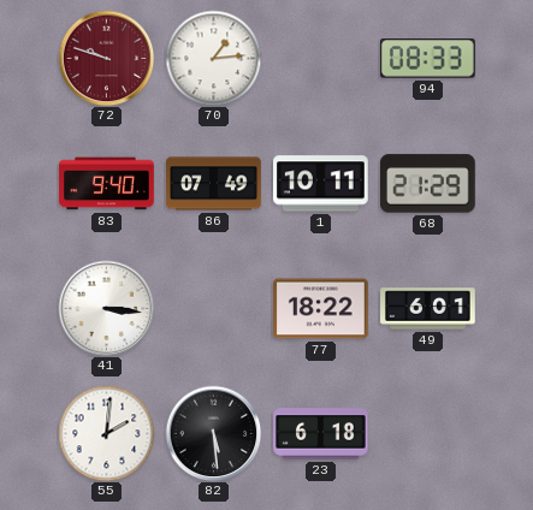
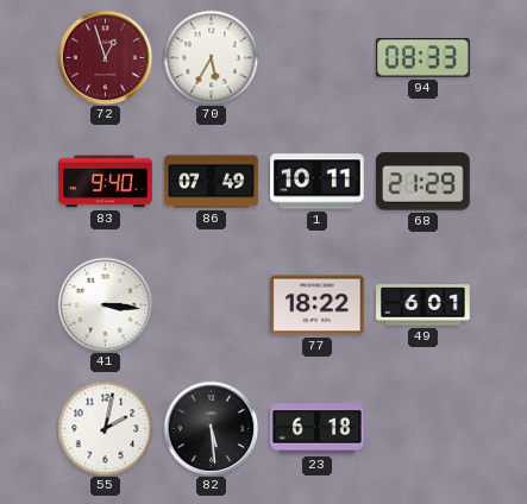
72: 9:48 -> 12:57 (105, 57)
70: 1:14 -> 5:35 (211, 57)
55: 2:01 -> 2:02 (105, 428)
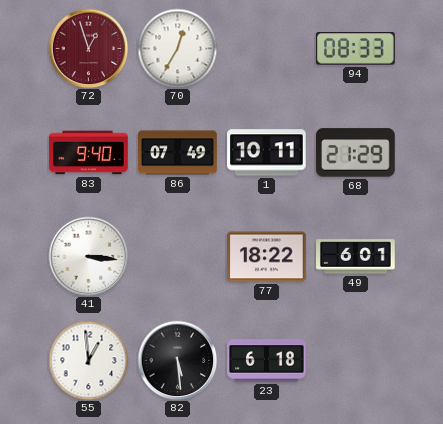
70: 5:35 -> 12:35 (177, 48)
55: 2:02 -> 12:59 (88, 360)
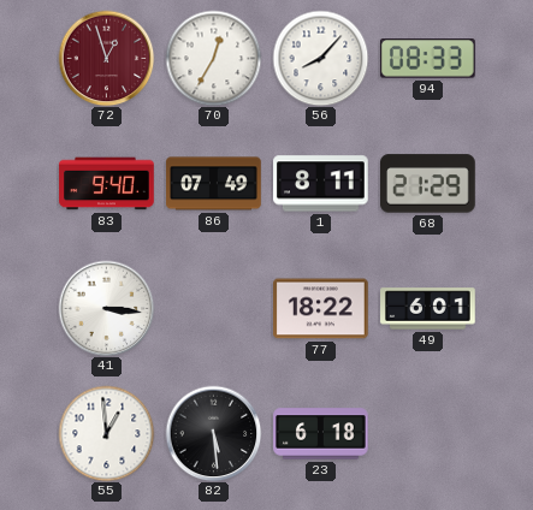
56: none -> 8:07 (320, 58)
1: 10:11 -> 8:11 (321, 184)
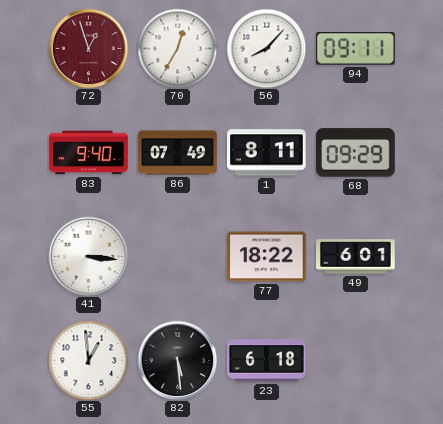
94: 08:33 -> 09:11 (355, 49)
68: 21:29 -> 09:29 (356, 153)
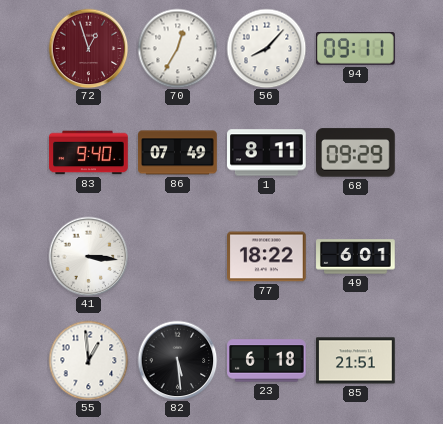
85: none -> 21:51 (356, 361)
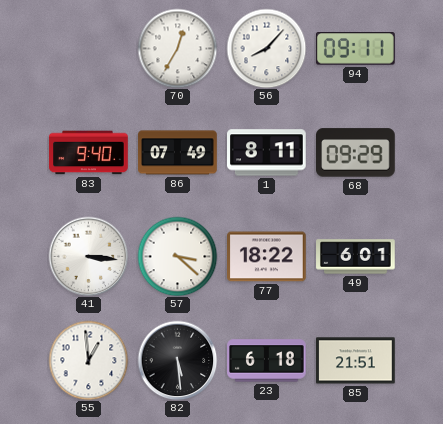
72: 12:57 -> none (88, 48)
57: none -> 3:22 (177, 256)
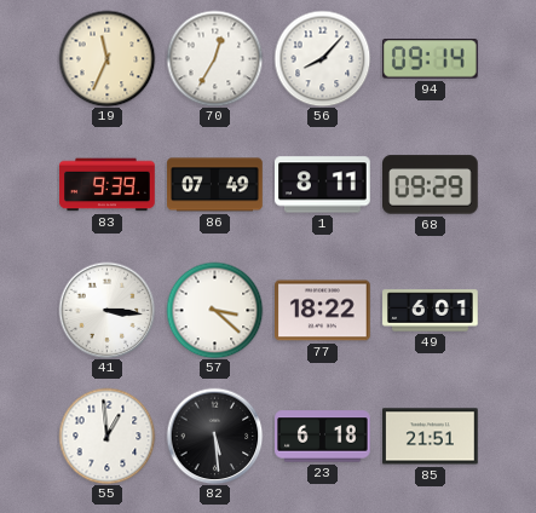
19: none -> 11:34 (106, 58)
94: 09:11 -> 09:14 (430, 59)
83: 9:40 -> 9:39 (108, 185)
